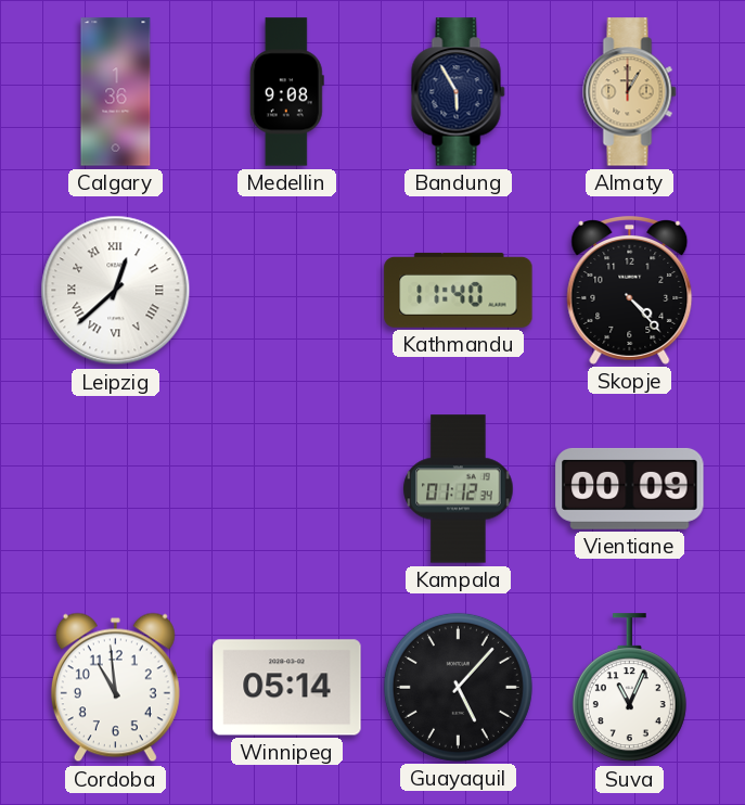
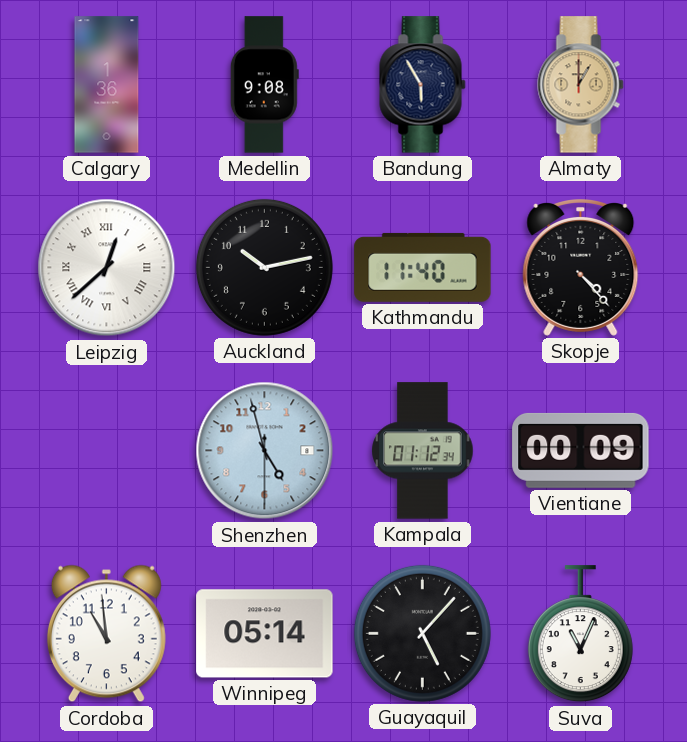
Auckland: none -> 10:13 (264, 267)
Shenzhen: none -> 4:57 (265, 451)
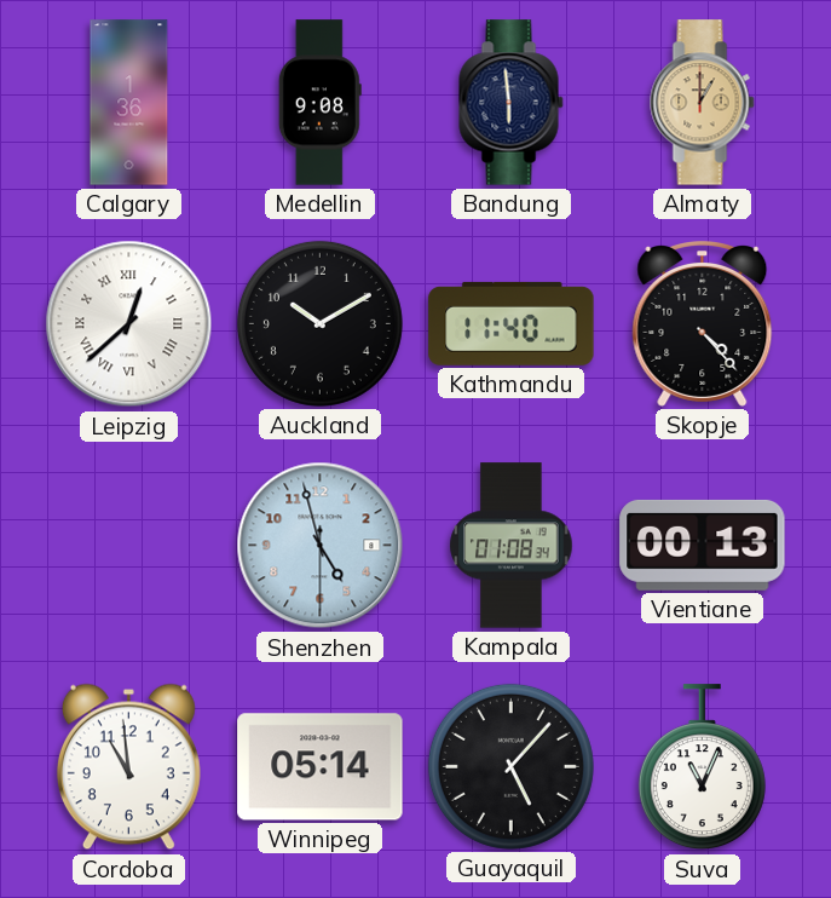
Bandung: 5:55 -> 5:59 (512, 103)
Auckland: 10:13 -> 10:10 (319, 323)
Kampala: 01:12 -> 01:08 (512, 546)
Vientiane: 00:09 -> 00:13 (703, 545)
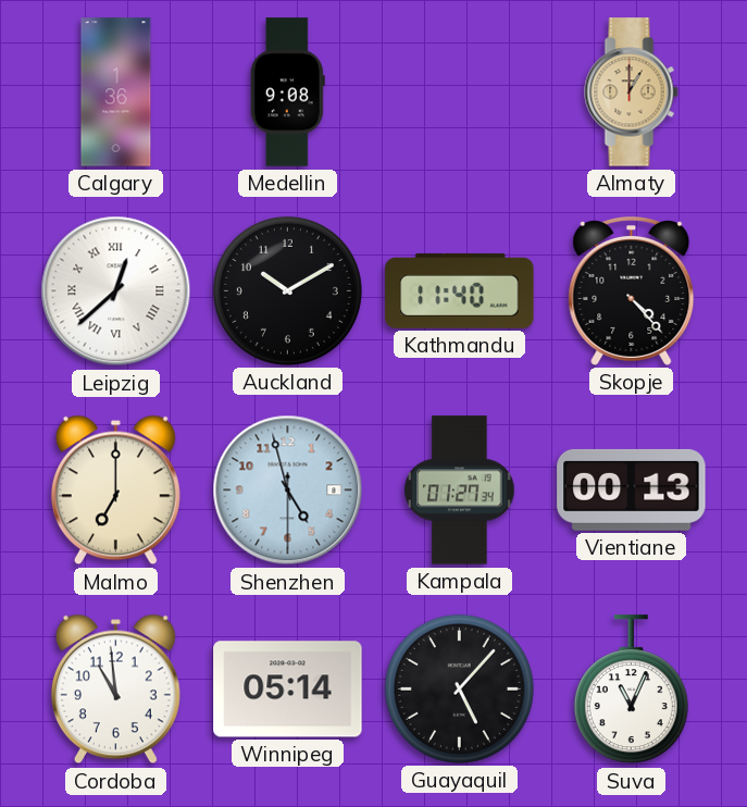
Bandung: 5:59 -> none (512, 103)
Malmo: none -> 7:00 (115, 491)
Kampala: 01:08 -> 01:27 (460, 491)
